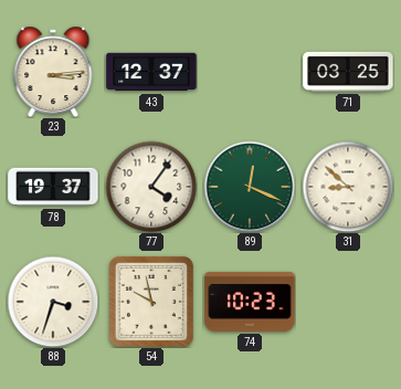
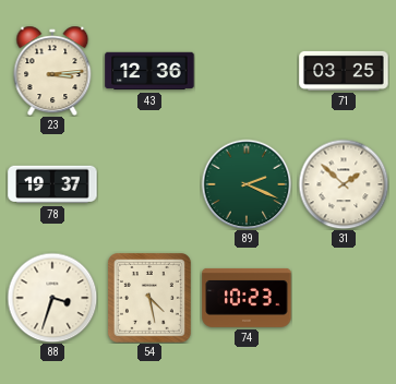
43: 12:37 -> 12:36 (149, 71)
77: 4:06 -> none (151, 187)
89: 12:19 -> 2:19 (247, 184)
31: 8:52 -> 1:52 (344, 184)
54: 9:58 -> 4:28 (149, 298)
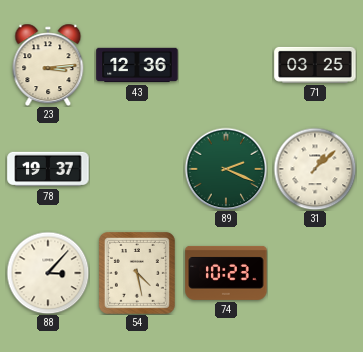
31: 1:52 -> 1:08 (315, 169)
88: 3:33 -> 3:07 (48, 273)
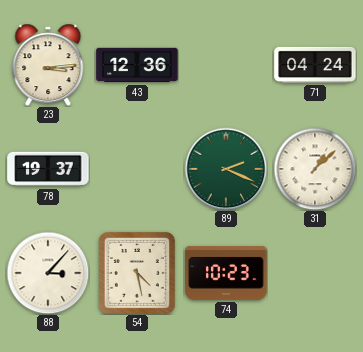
71: 03:25 -> 04:24 (315, 65)
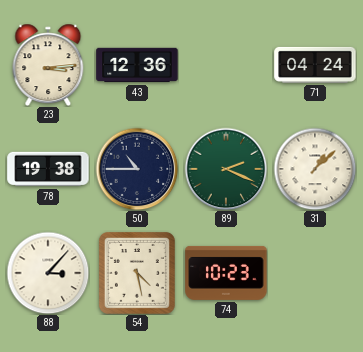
78: 19:37 -> 19:38 (48, 169)
50: none -> 10:45 (137, 169)
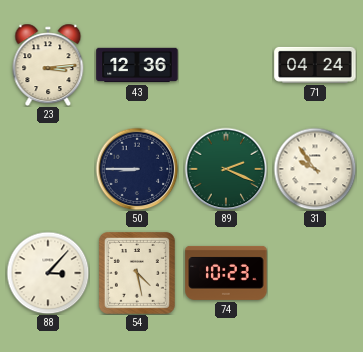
78: 19:38 -> none (48, 169)
50: 10:45 -> 8:45 (137, 169)
31: 1:08 -> 9:54 (315, 169)
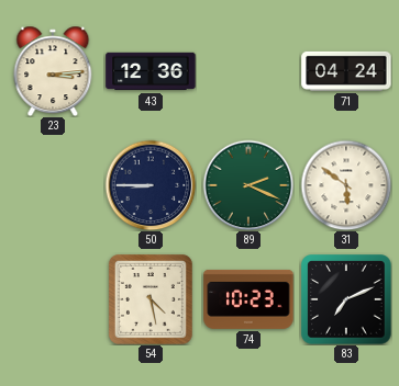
31: 9:54 -> 5:51 (346, 185)
88: 3:07 -> none (48, 273)
83: none -> 7:11 (346, 299)
